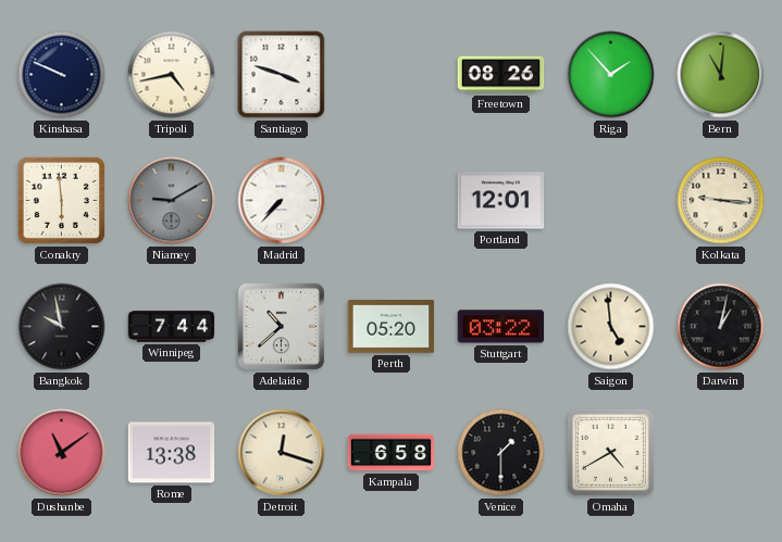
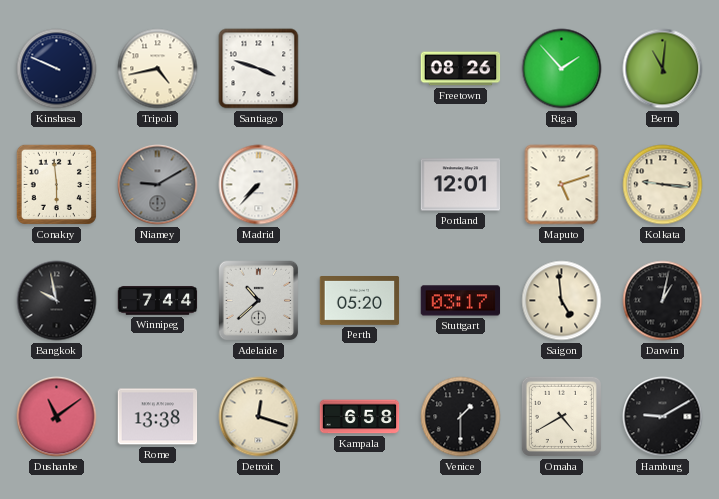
Maputo: none -> 5:12 (562, 185)
Stuttgart: 03:22 -> 03:17 (461, 301)
Hamburg: none -> 9:10 (663, 417)
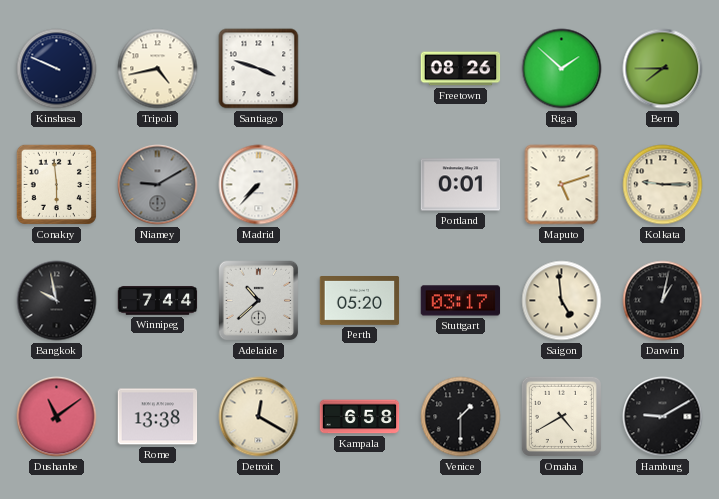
Riga: 1:53 -> 1:52 (562, 69)
Bern: 11:01 -> 7:45 (663, 69)
Portland: 12:01 -> 0:01 (461, 185)
Kolkata: 9:16 -> 9:15 (663, 185)
Detroit: 12:18 -> 12:20 (259, 417)
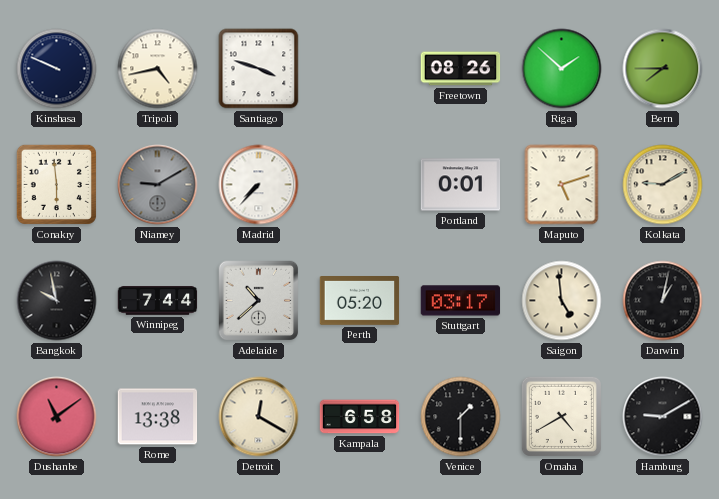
Kolkata: 9:15 -> 9:10 (663, 185)
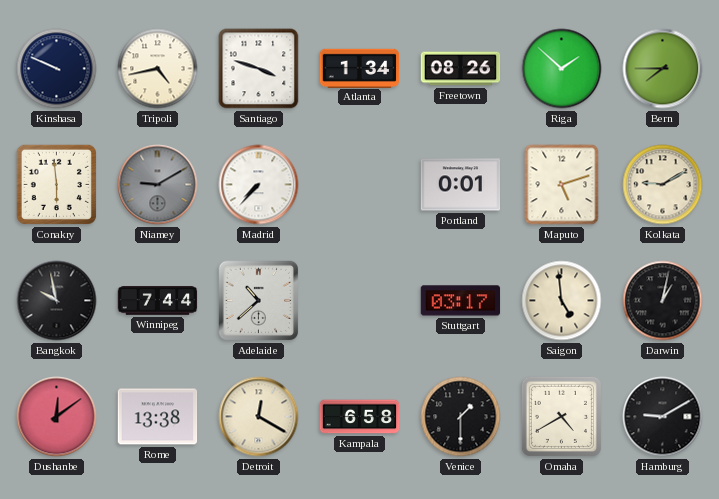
Atlanta: none -> 1:34 (360, 68)
Perth: 05:20 -> none (360, 301)
Dushanbe: 11:09 -> 12:09 (57, 417)
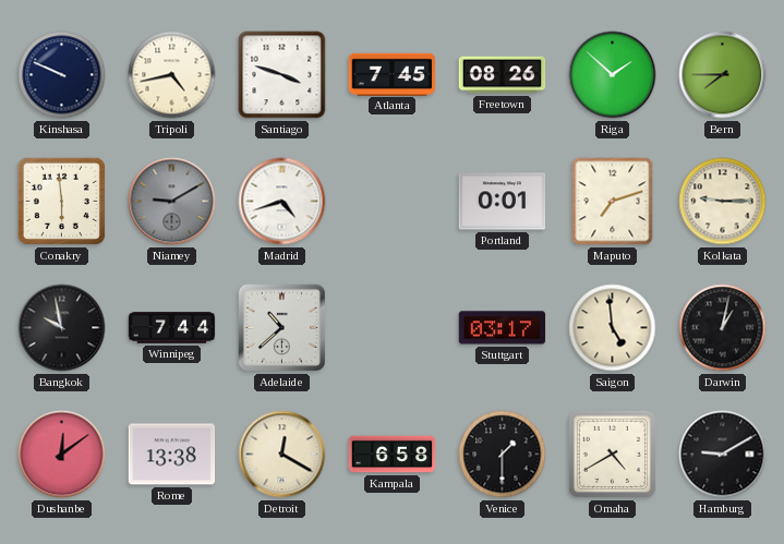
Atlanta: 1:34 -> 7:45 (393, 74)
Madrid: 7:37 -> 4:42 (282, 202)
Maputo: 5:12 -> 7:12 (613, 202)
Kolkata: 9:10 -> 9:15 (723, 202)
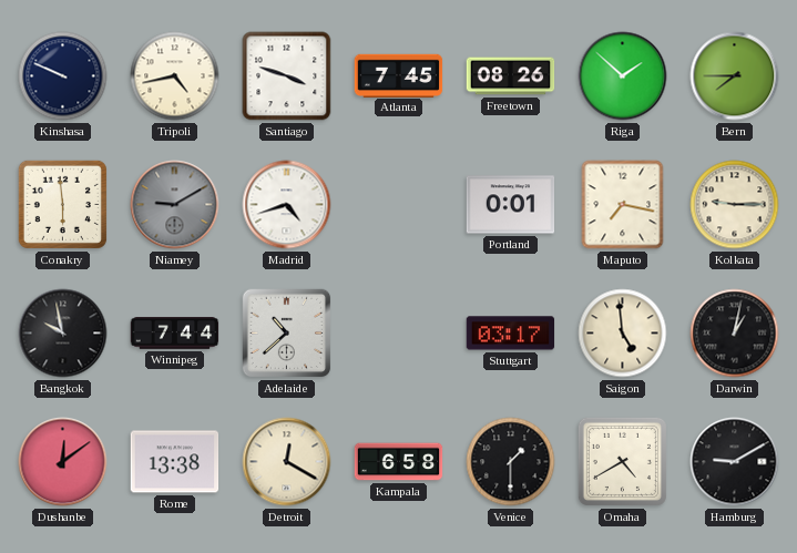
Maputo: 7:12 -> 7:17 (623, 205)
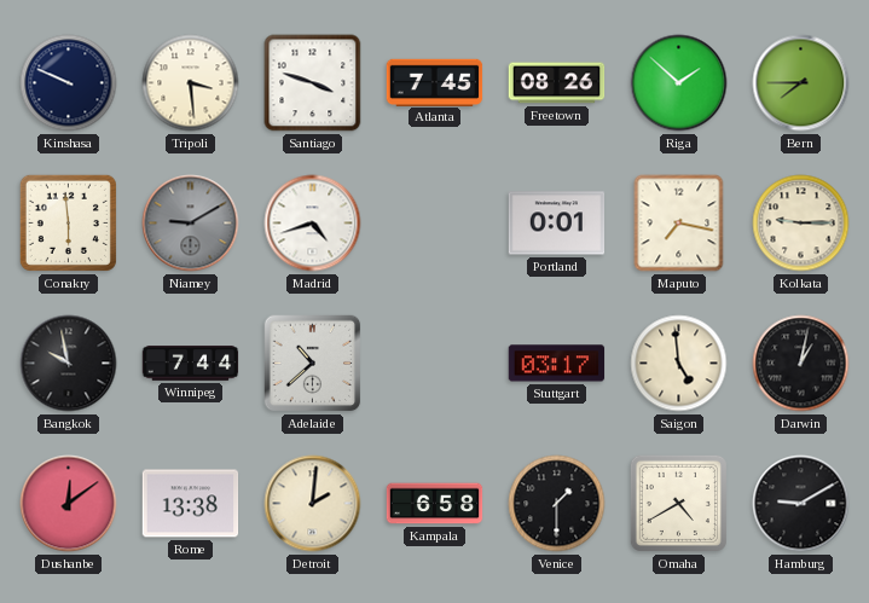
Tripoli: 4:43 -> 3:29 (191, 83)
Detroit: 12:20 -> 2:01 (313, 504)
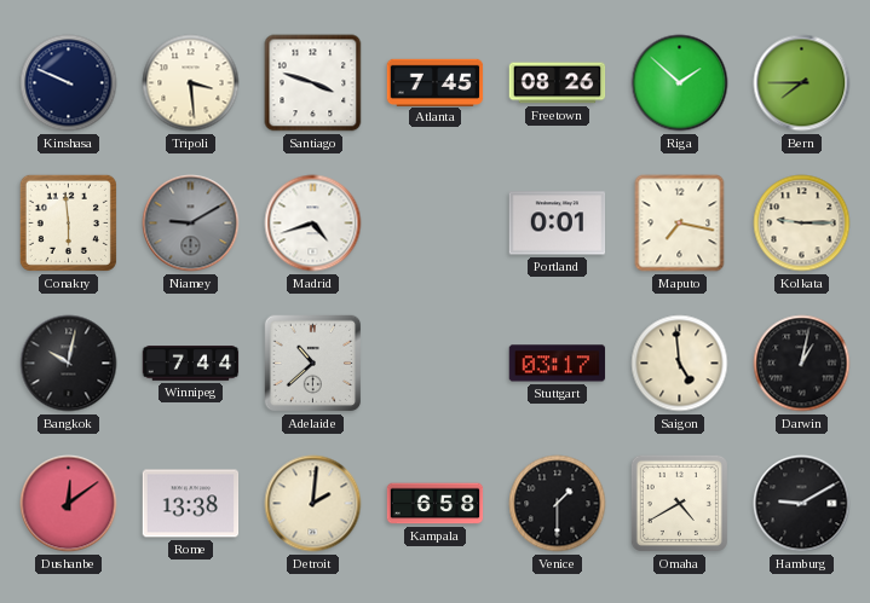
Bangkok: 9:58 -> 10:02 (69, 364)
